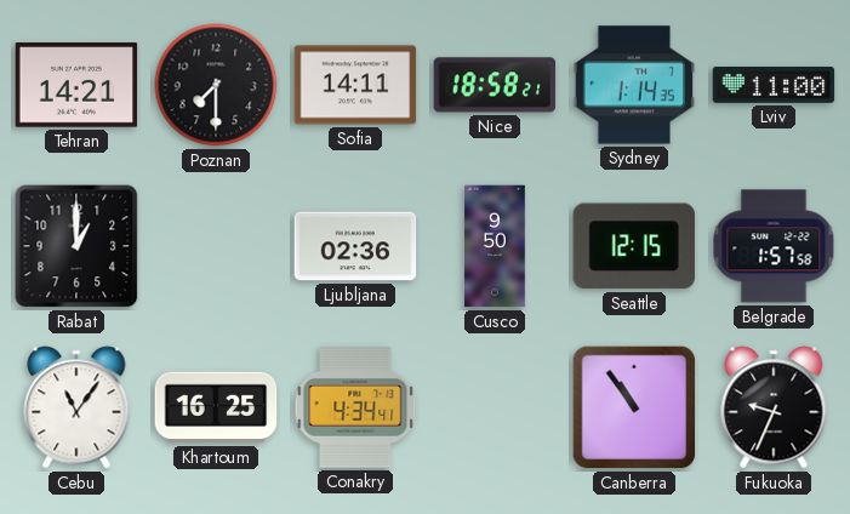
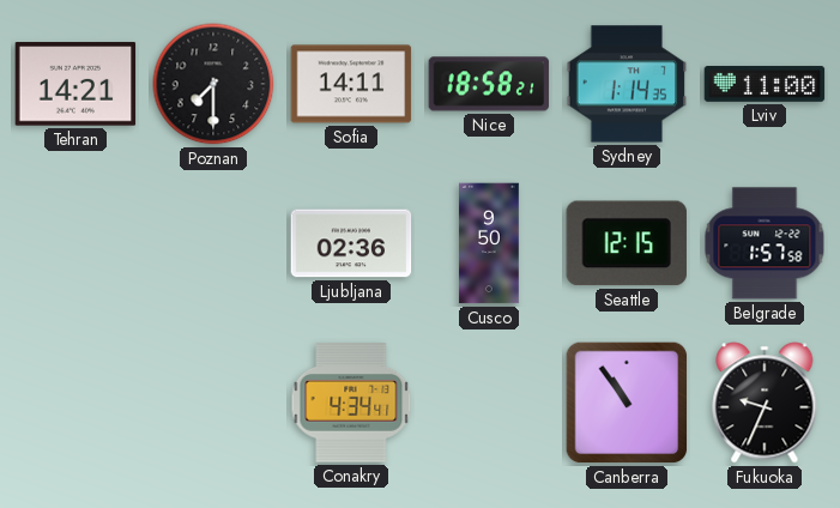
Rabat: 1:00 -> none (76, 246)
Cebu: 11:06 -> none (76, 407)
Khartoum: 16:25 -> none (216, 407)
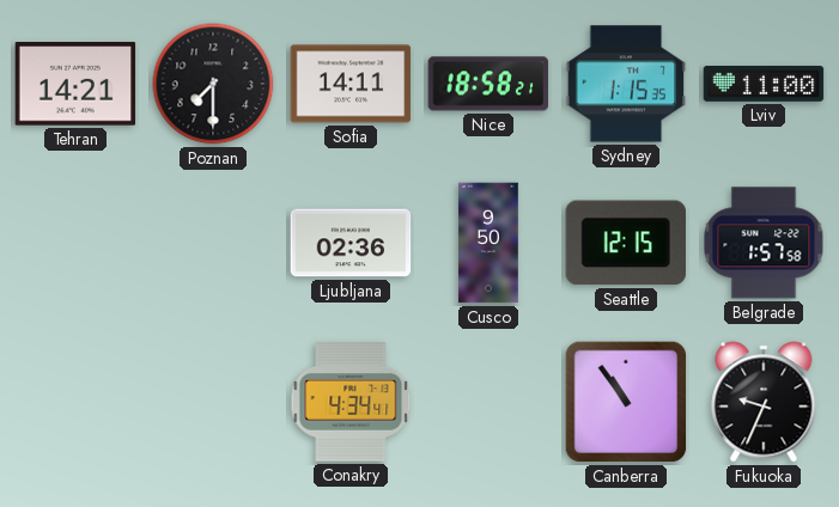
Sydney: 1:14 -> 1:15 (626, 84)
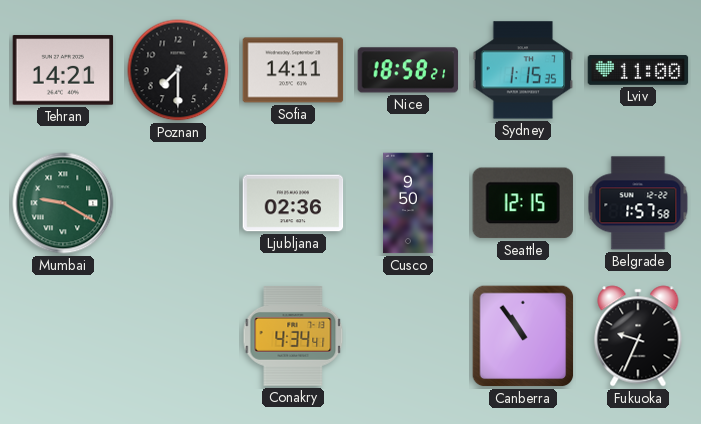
Mumbai: none -> 9:20 (63, 203)
